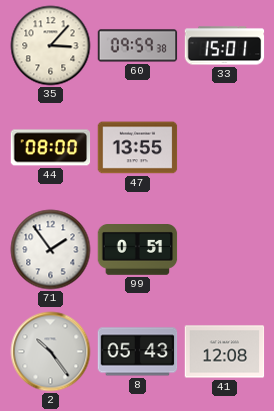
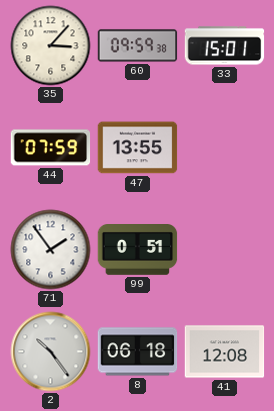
44: 08:00 -> 07:59 (51, 148)
8: 05:43 -> 06:18 (138, 352)
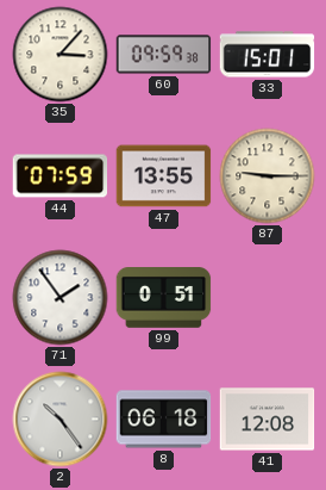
87: none -> 9:15 (268, 176)
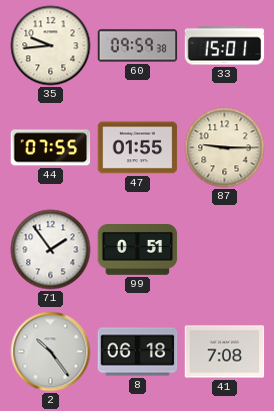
35: 3:07 -> 9:44 (51, 46)
44: 07:59 -> 07:55 (51, 148)
47: 13:55 -> 01:55 (138, 148)
41: 12:08 -> 7:08 (225, 352)
